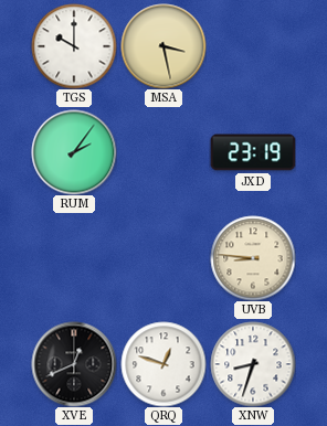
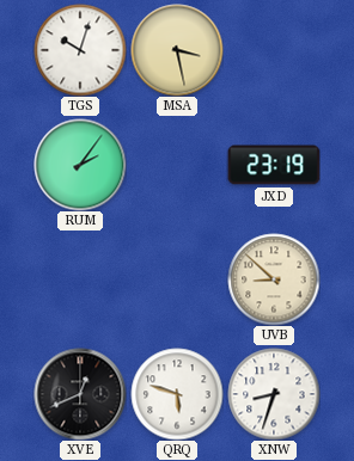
TGS: 10:00 -> 10:03 (80, 50)
UVB: 8:46 -> 8:52 (274, 279)
QRQ: 12:48 -> 5:48 (177, 394)
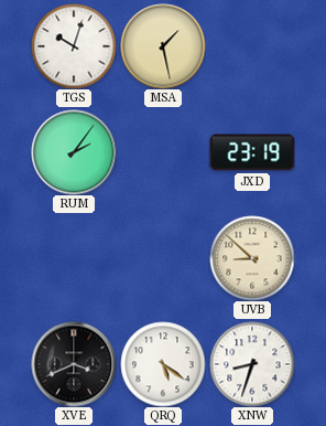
MSA: 3:28 -> 1:28 (163, 46)
XVE: 12:41 -> 3:41 (74, 364)
QRQ: 5:48 -> 5:21 (163, 364)
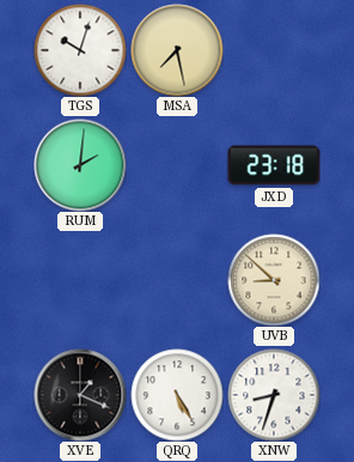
MSA: 1:28 -> 7:28 (177, 50)
RUM: 2:06 -> 2:01 (80, 165)
JXD: 23:19 -> 23:18 (274, 165)
XVE: 3:41 -> 1:19 (80, 395)
QRQ: 5:21 -> 5:25 (177, 395)
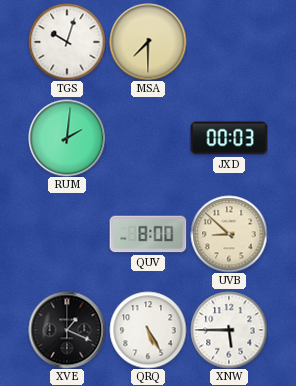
MSA: 7:28 -> 7:30 (148, 42)
JXD: 23:18 -> 00:03 (229, 138)
QUV: none -> 8:00 (148, 234)
XNW: 8:33 -> 5:45 (229, 330)
